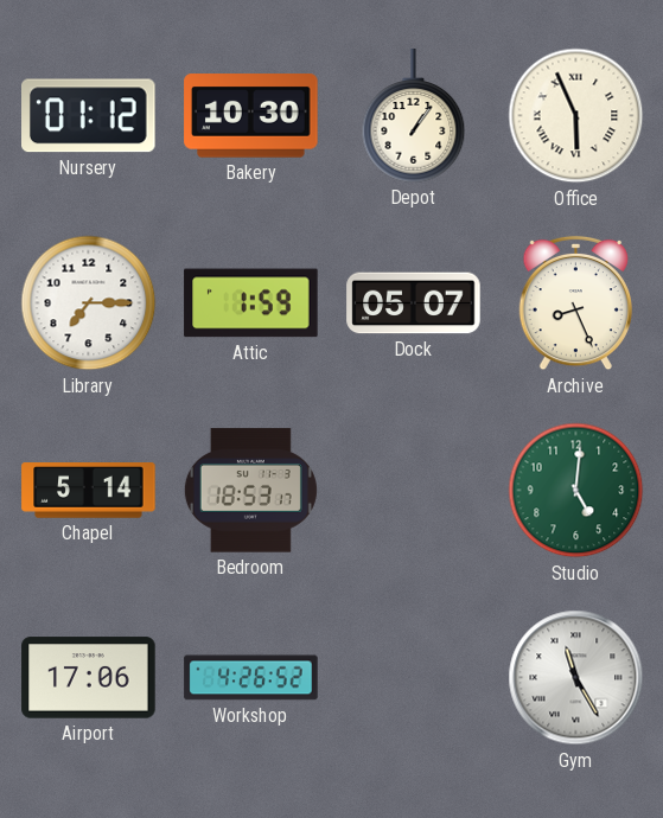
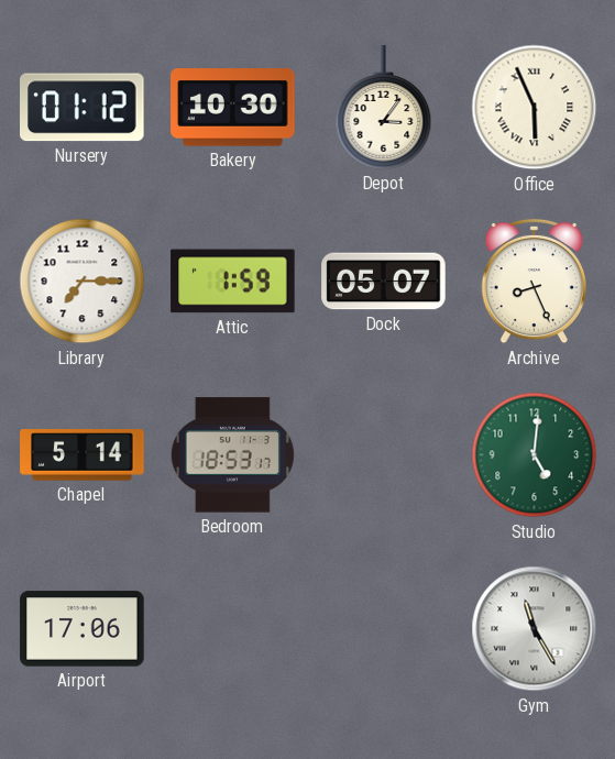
Depot: 1:06 -> 3:06 (384, 108)
Workshop: 4:26 -> none (251, 678)
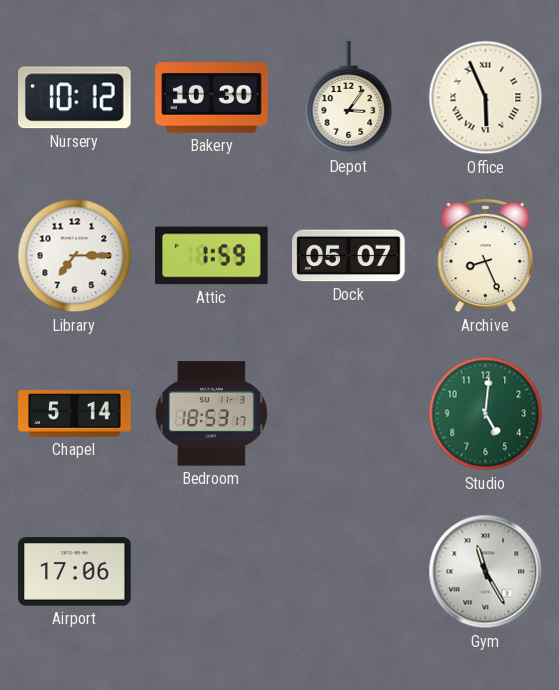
Nursery: 01:12 -> 10:12 (75, 98)
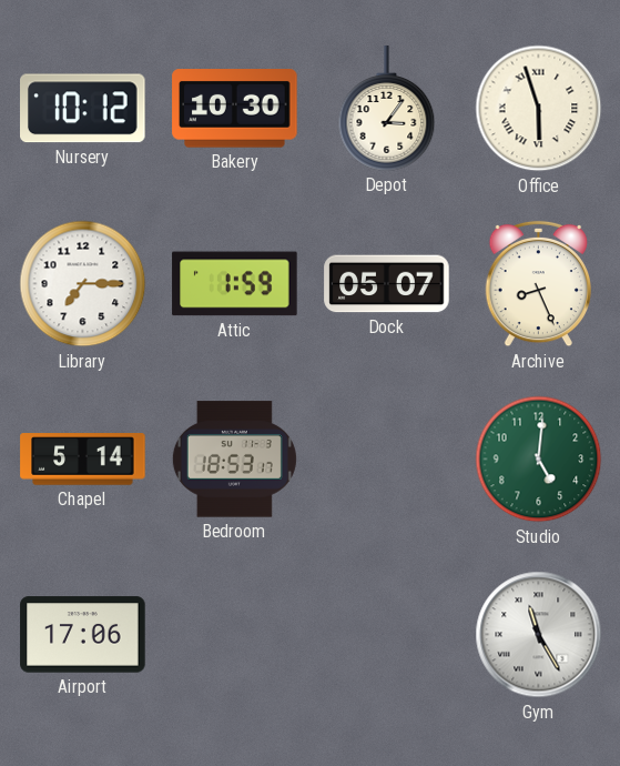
Office: 5:56 -> 5:57 (539, 109)
